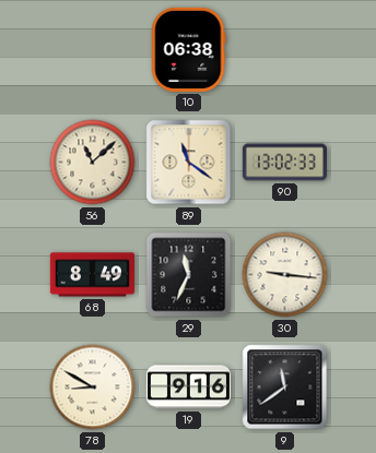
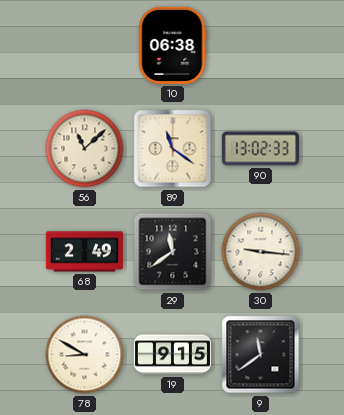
68: 8:49 -> 2:49 (84, 252)
29: 11:34 -> 11:39 (173, 252)
19: 9:16 -> 9:15 (172, 355)
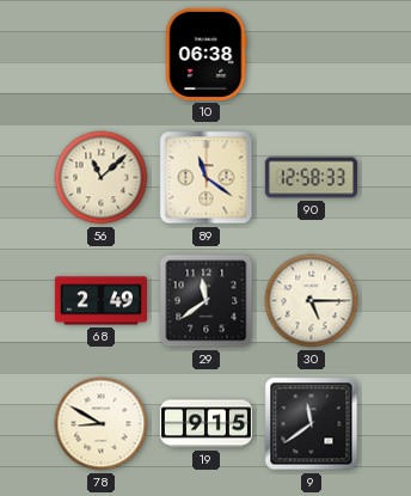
90: 13:02 -> 12:58 (311, 178)
30: 9:16 -> 5:15 (312, 301)
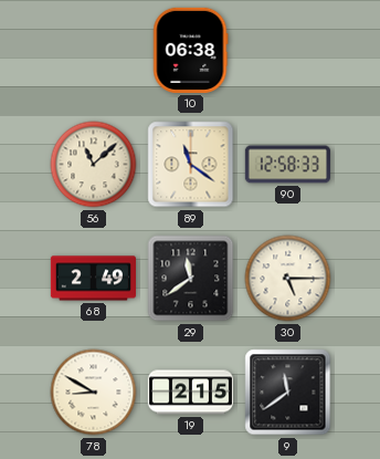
19: 9:15 -> 2:15 (190, 393)
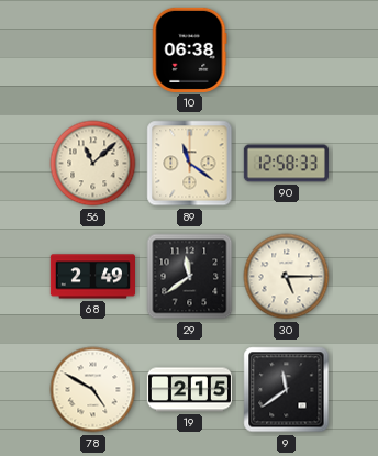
78: 8:50 -> 4:50 (93, 390)
